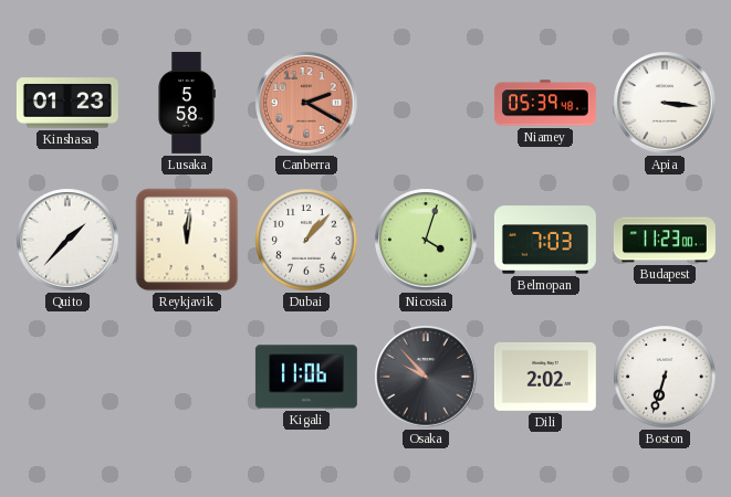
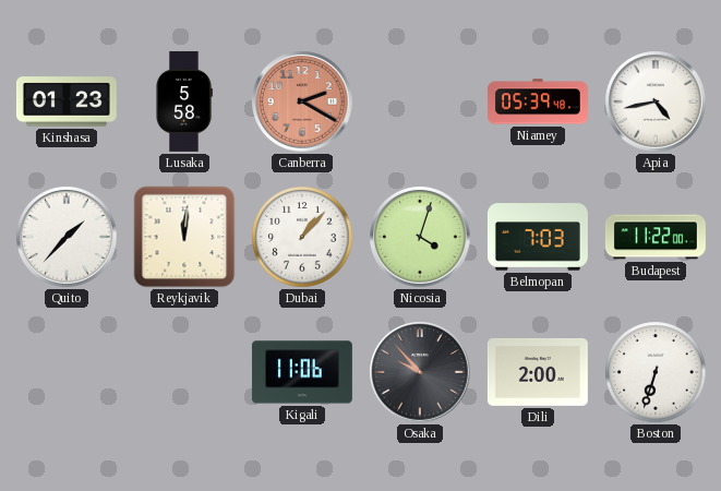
Apia: 3:16 -> 4:43 (656, 101)
Budapest: 11:23 -> 11:22 (656, 237)
Dili: 2:02 -> 2:00 (538, 372)
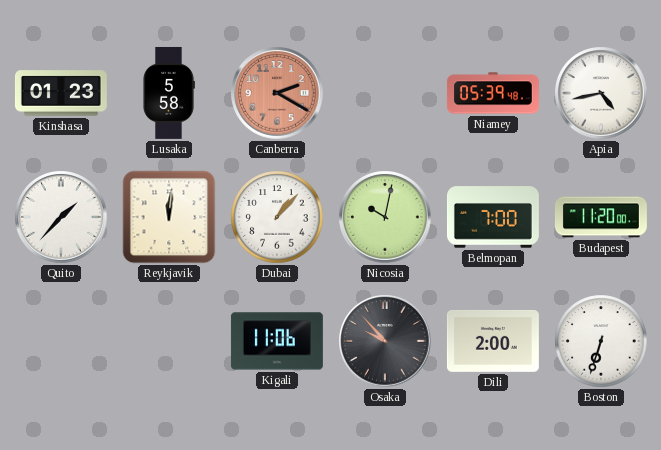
Nicosia: 4:03 -> 10:02 (385, 217)
Belmopan: 7:03 -> 7:00 (493, 217)
Budapest: 11:22 -> 11:20 (601, 217)
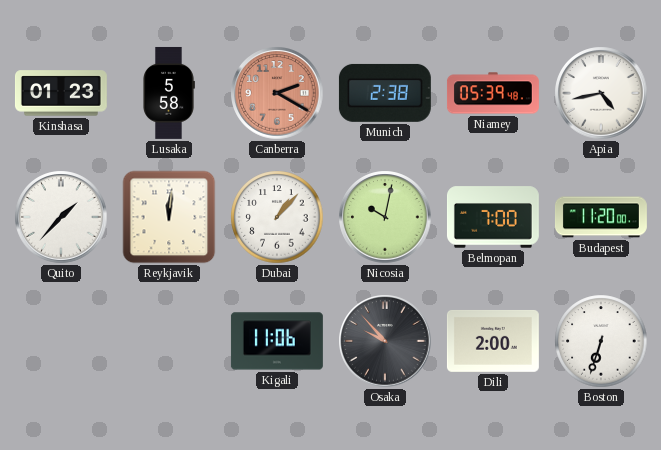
Munich: none -> 2:38 (385, 93)
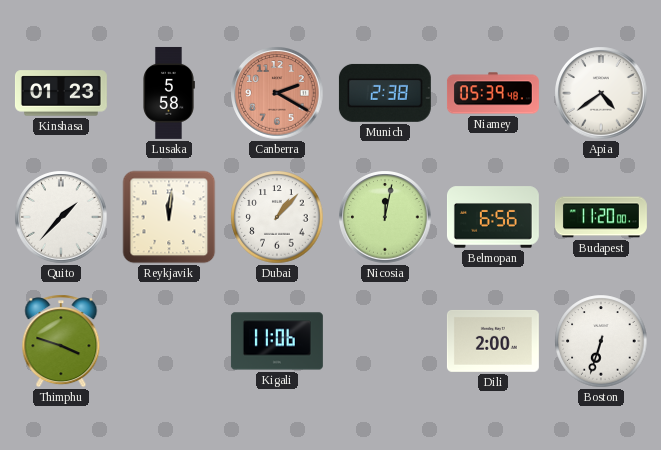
Apia: 4:43 -> 4:39 (601, 93)
Nicosia: 10:02 -> 12:02 (385, 217)
Belmopan: 7:00 -> 6:56 (493, 217)
Thimphu: none -> 3:48 (61, 341)
Osaka: 9:53 -> none (385, 341)
